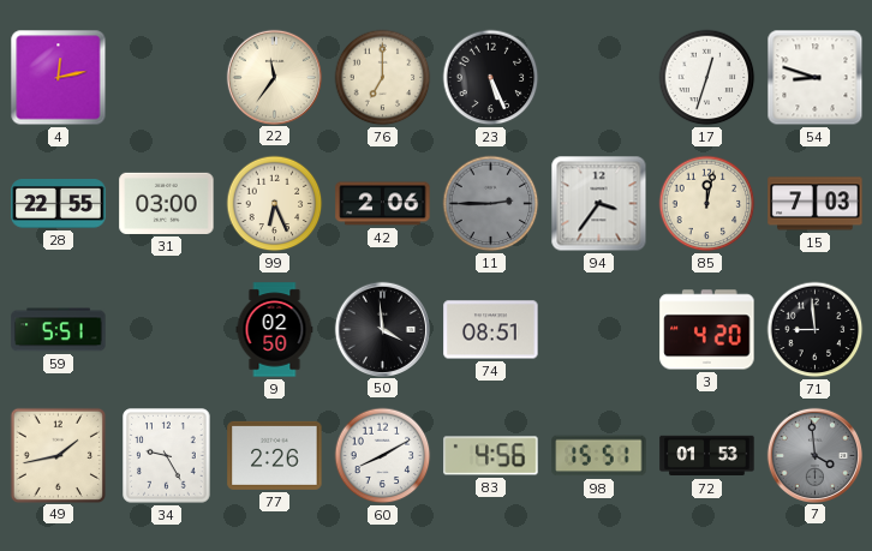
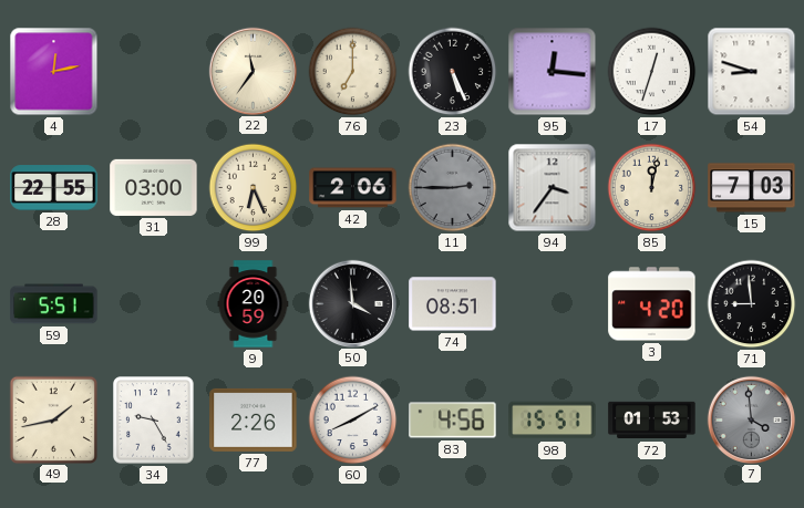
95: none -> 12:16 (553, 72)
9: 02:50 -> 20:59 (254, 304)
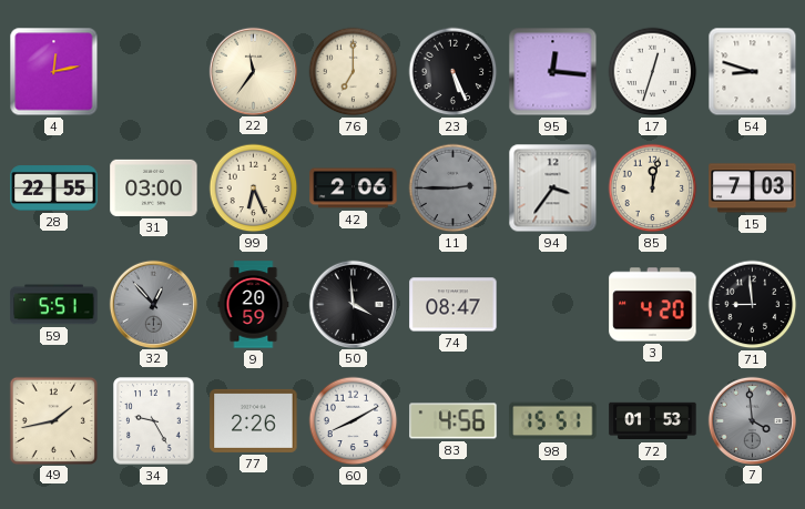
32: none -> 12:53 (153, 304)
74: 08:51 -> 08:47 (454, 305)
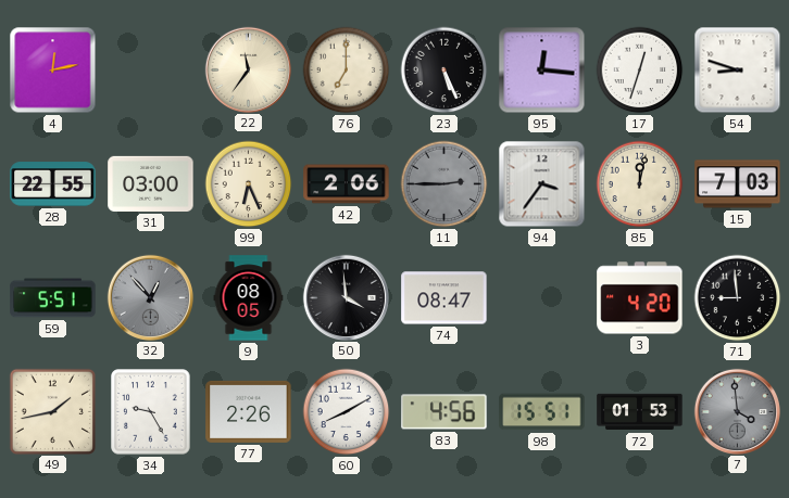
9: 20:59 -> 08:05 (249, 298)
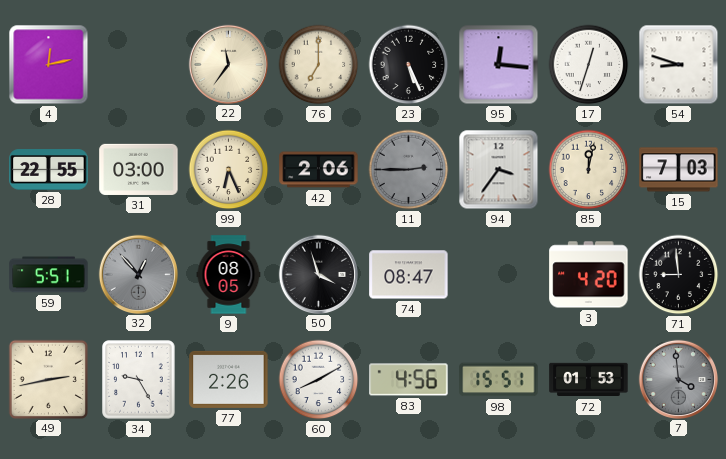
50: 3:59 -> 3:57 (318, 274)
49: 1:43 -> 2:43 (48, 379)
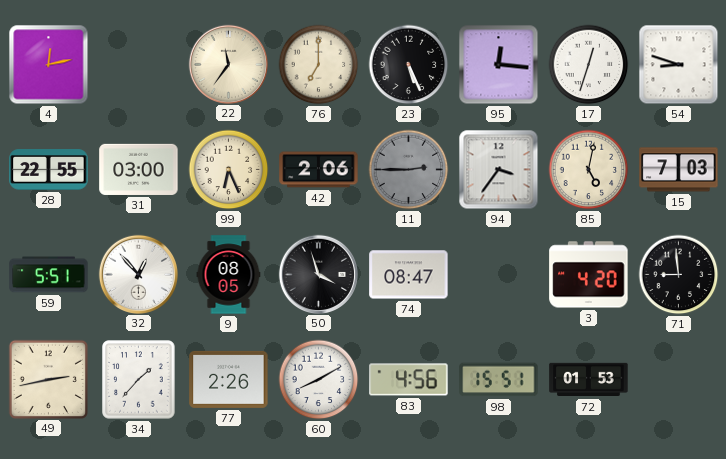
85: 12:02 -> 5:02 (589, 170)
32 dial: grey -> white (138, 274)
34: 9:25 -> 1:37 (139, 380)
7: 3:59 -> none (678, 379)
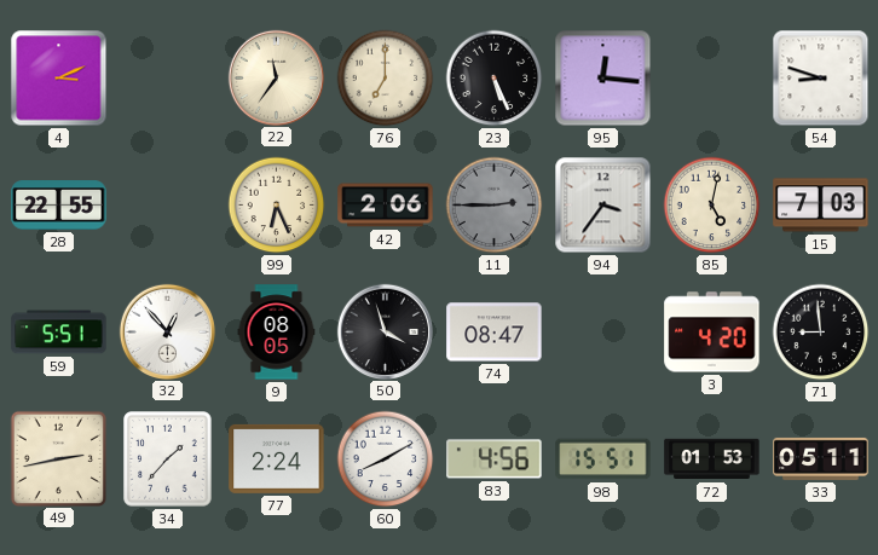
4: 12:13 -> 3:11 (59, 79)
17: 12:33 -> none (589, 65)
31: 03:00 -> none (139, 169)
77: 2:26 -> 2:24 (277, 458)
33: none -> 05:11 (821, 458)
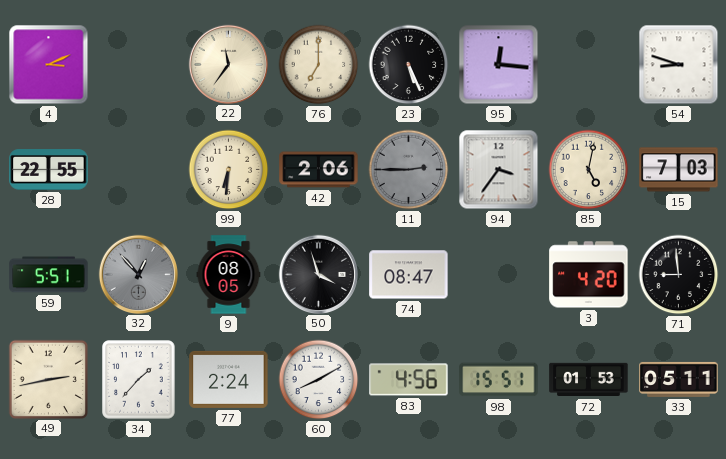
99: 6:26 -> 6:31 (229, 170)
32 dial: white -> grey (138, 274)
